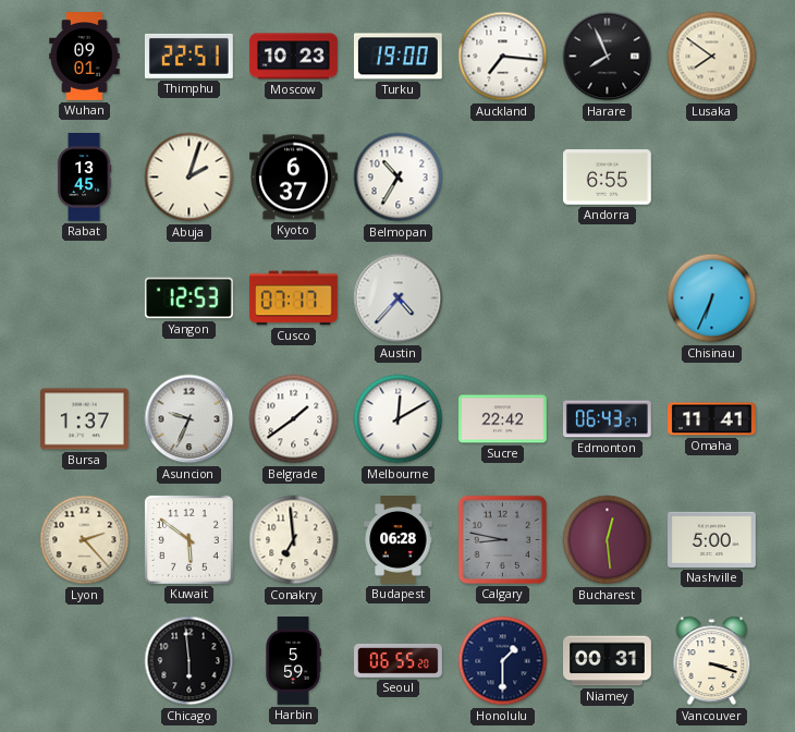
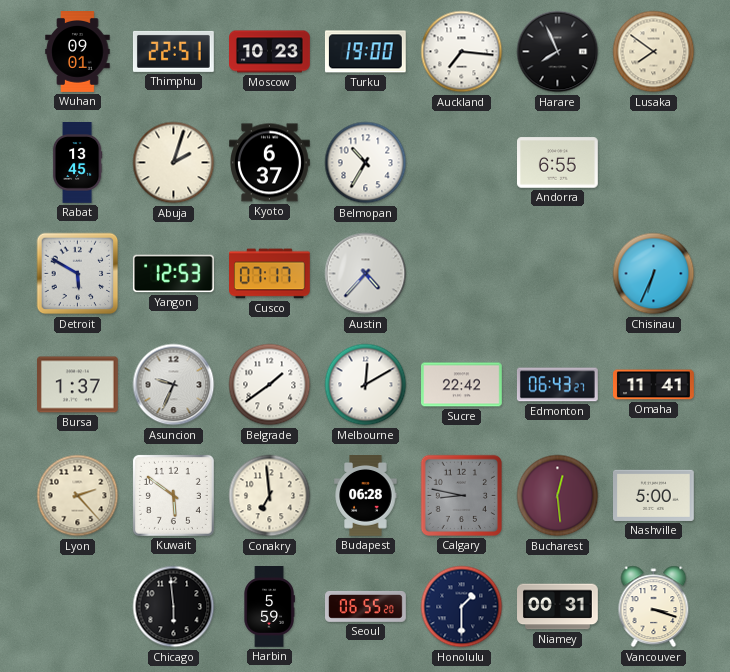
Detroit: none -> 5:50 (78, 274)
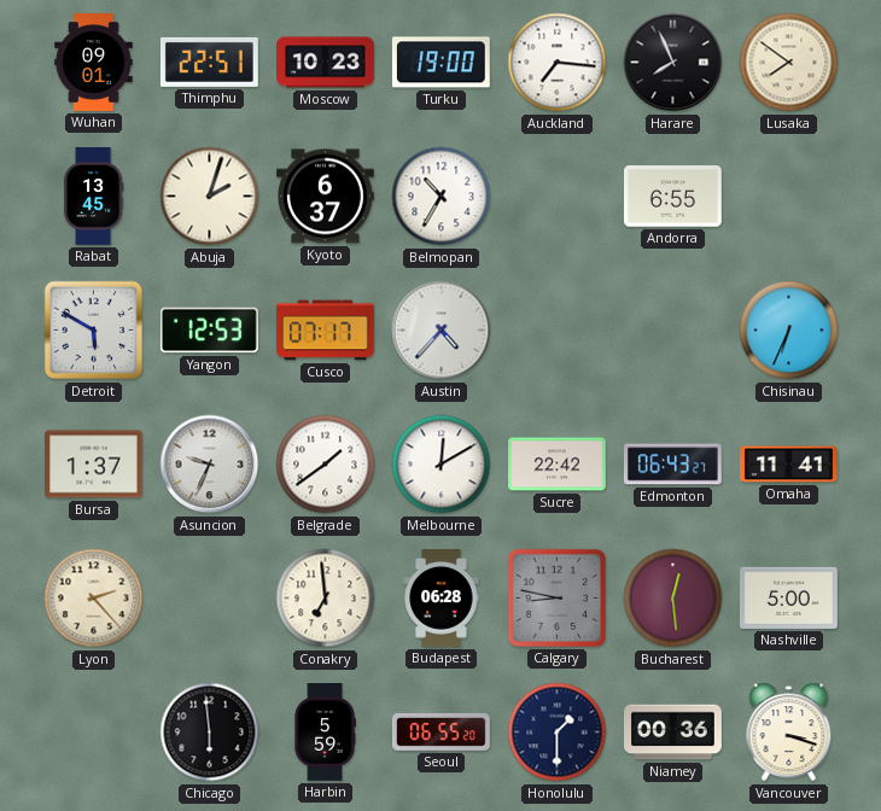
Kuwait: 5:51 -> none (173, 495)
Niamey: 00:31 -> 00:36 (673, 733)
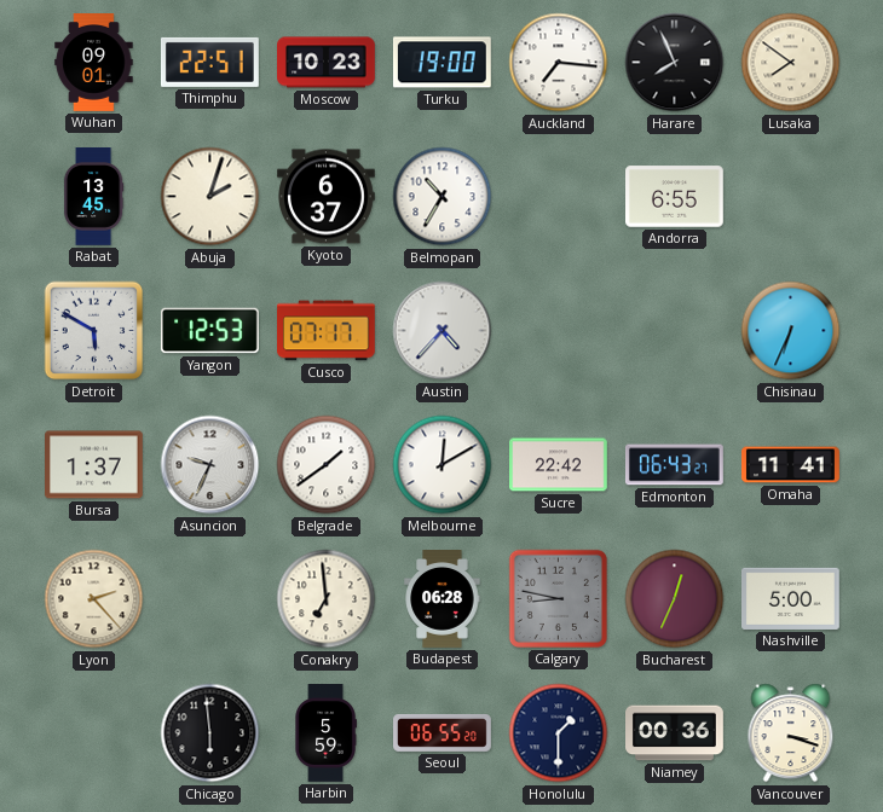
Bucharest: 12:29 -> 12:34 (675, 599)
